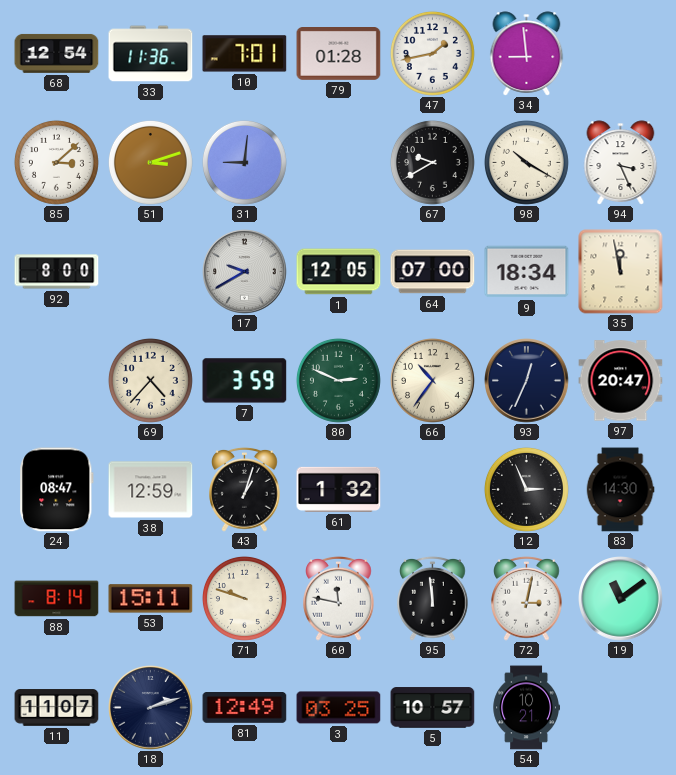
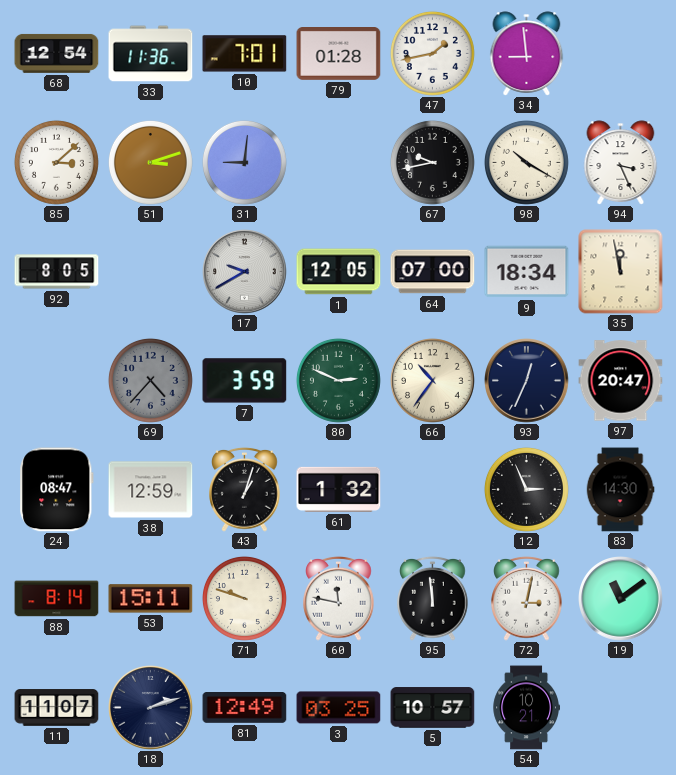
67: 9:40 -> 9:43 (432, 162)
92: 8:00 -> 8:05 (57, 272)
69 dial: cream -> grey (150, 380)
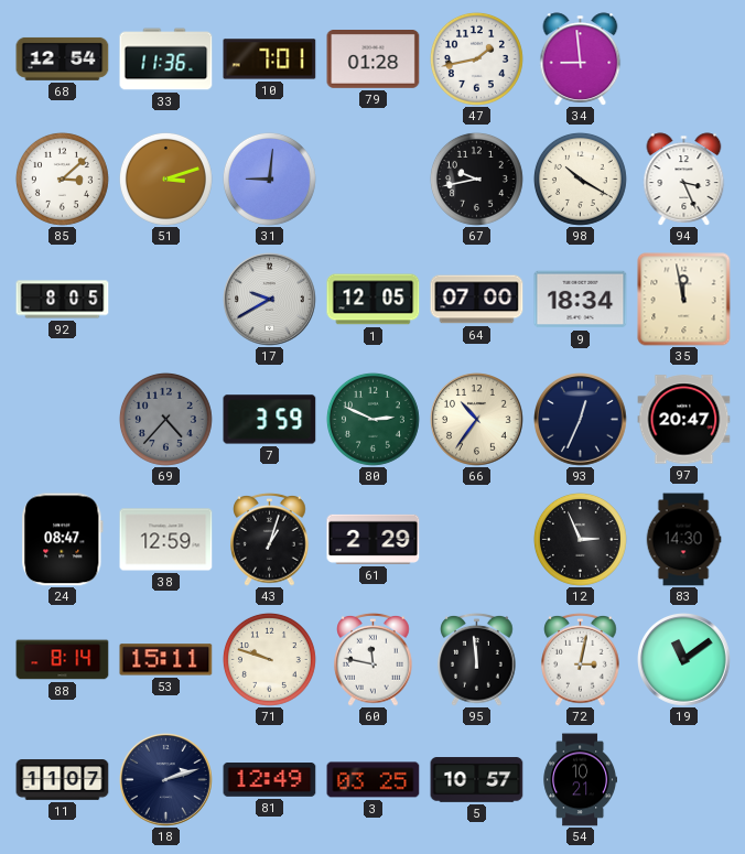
61: 1:32 -> 2:29 (374, 539)
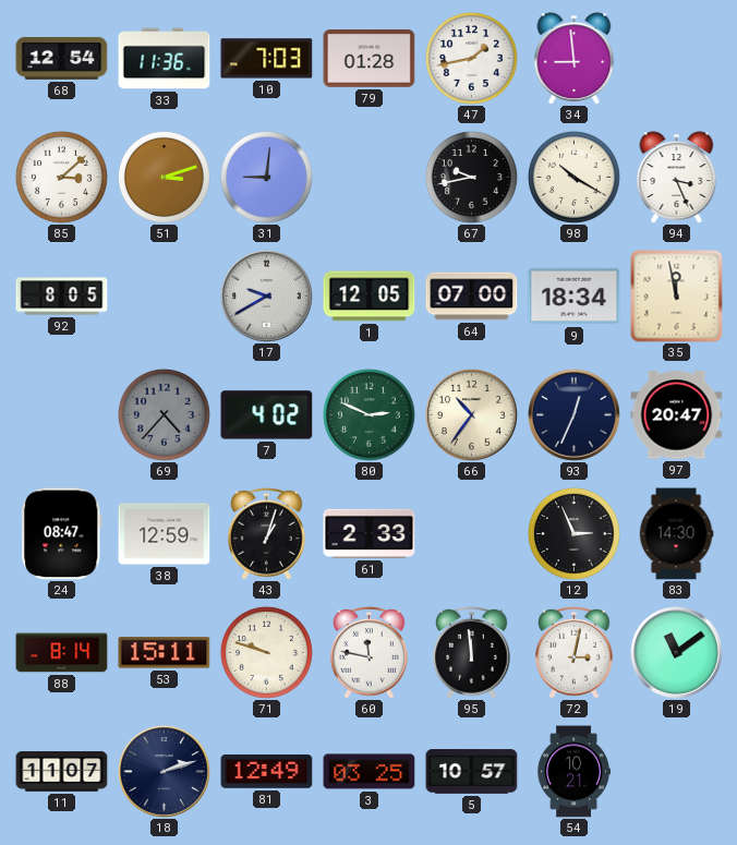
10: 7:01 -> 7:03 (267, 59)
7: 3:59 -> 4:02 (267, 415)
61: 2:29 -> 2:33 (370, 533)
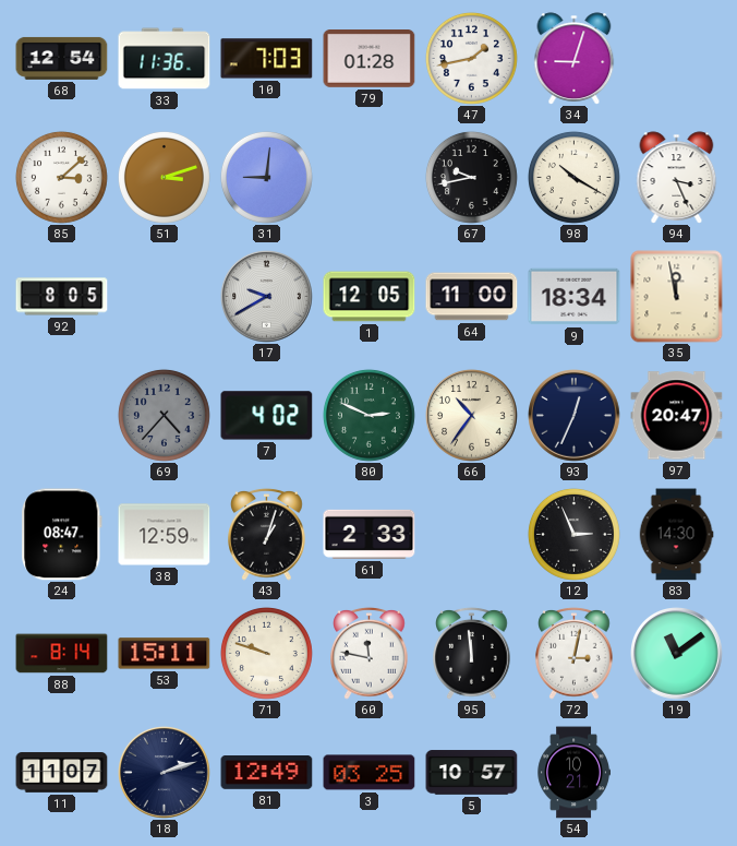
34: 8:59 -> 9:03 (575, 59)
64: 07:00 -> 11:00 (472, 297)
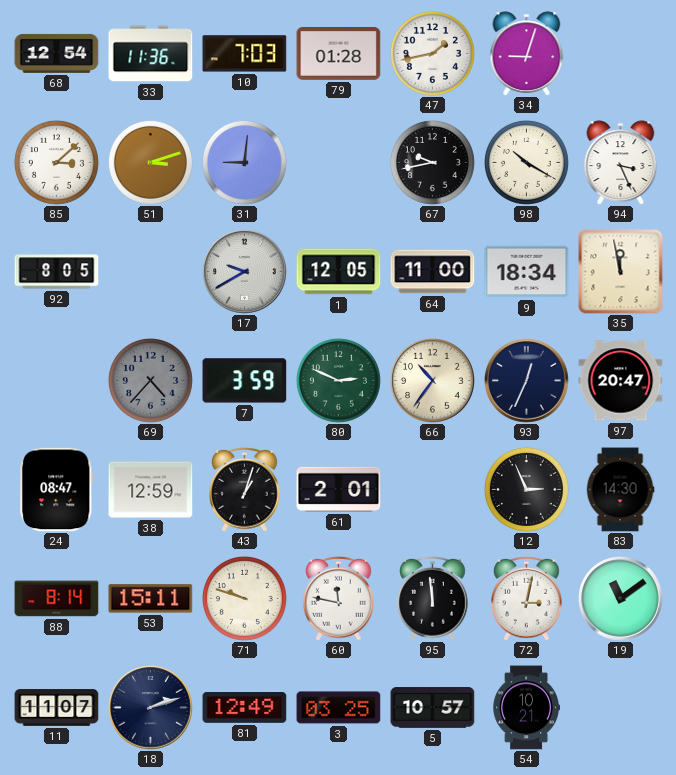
7: 4:02 -> 3:59 (245, 381)
61: 2:33 -> 2:01 (339, 489)
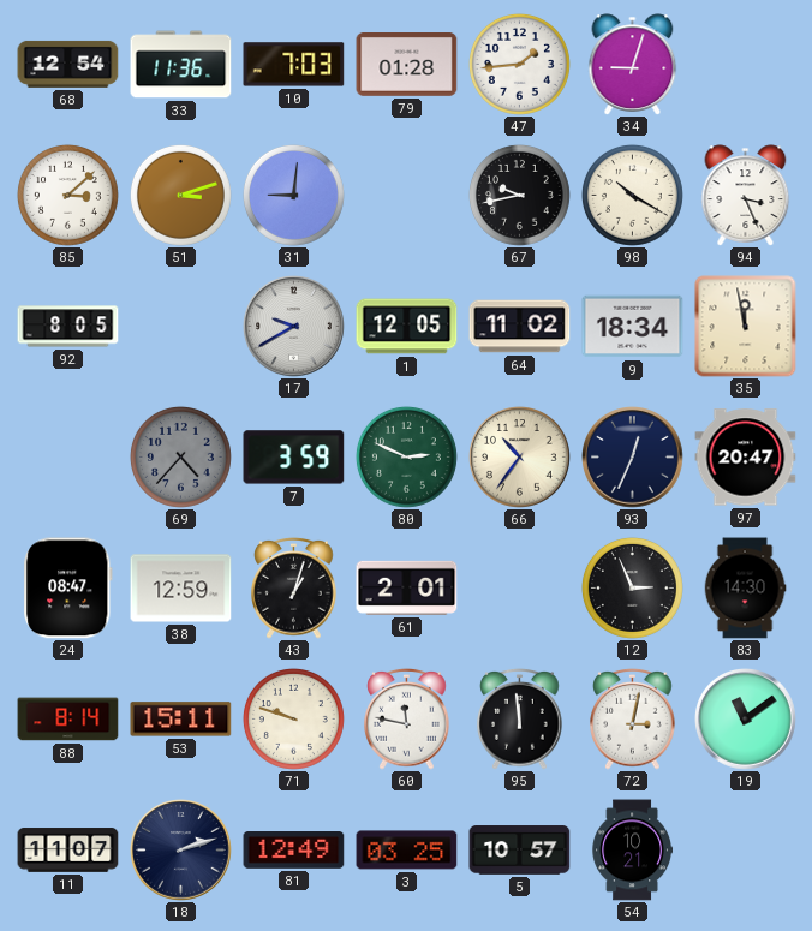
47: 1:43 -> 1:44 (519, 64)
64: 11:00 -> 11:02 (520, 327)
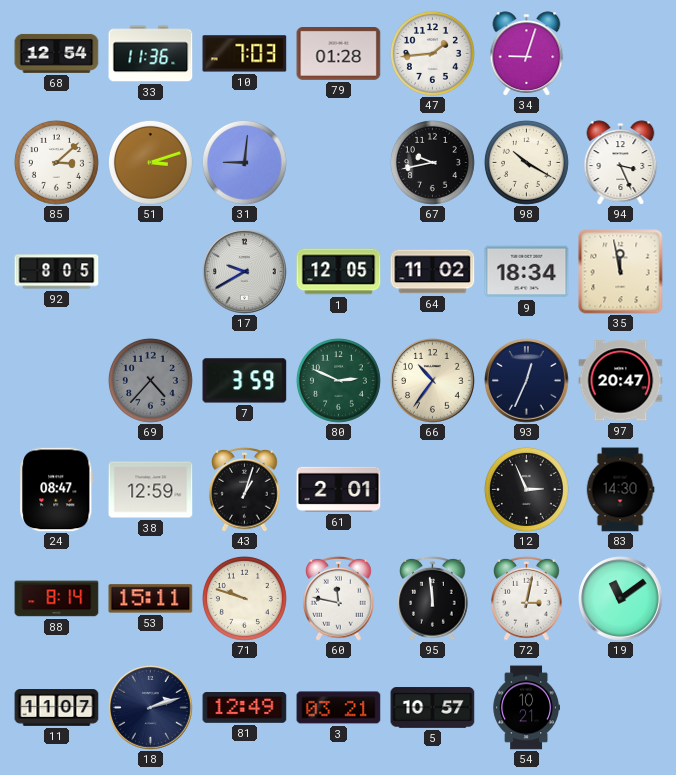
3: 03:25 -> 03:21 (339, 708)
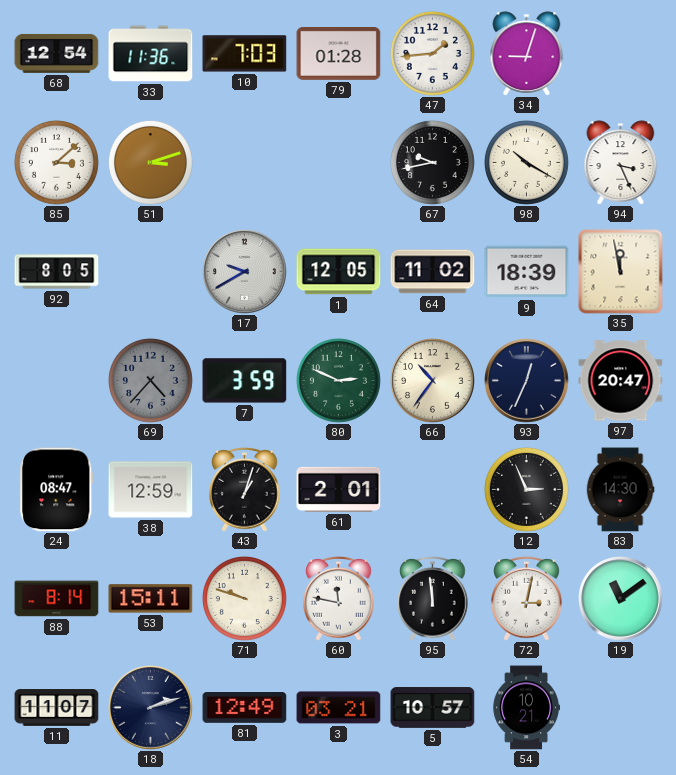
31: 9:01 -> none (244, 162)
9: 18:34 -> 18:39 (527, 272)
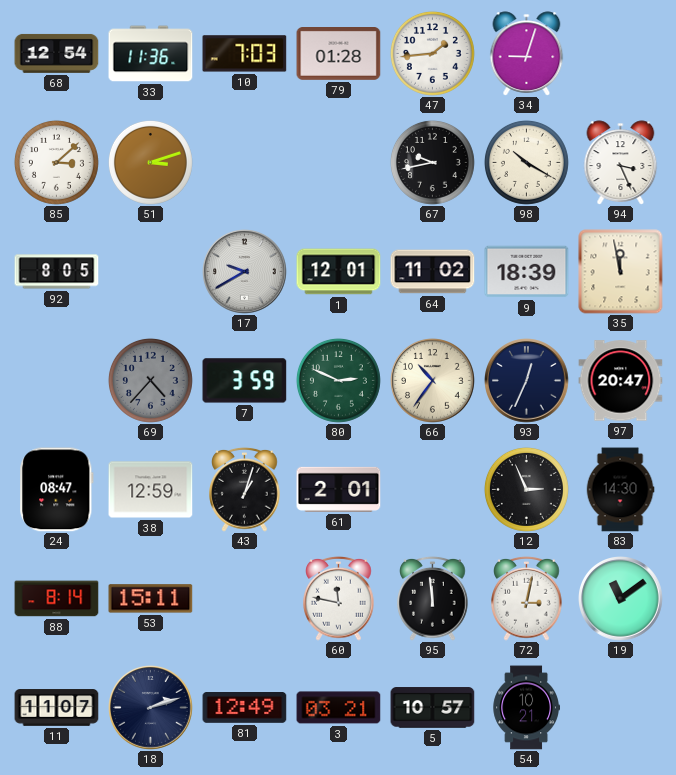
1: 12:05 -> 12:01 (339, 272)
71: 9:48 -> none (244, 598)
